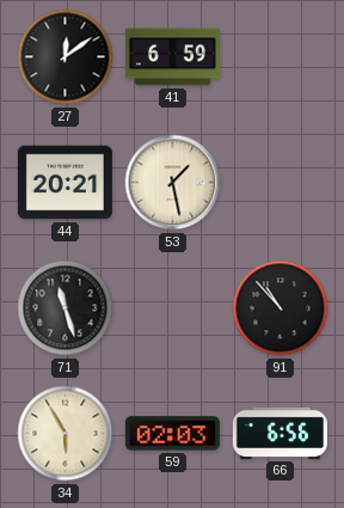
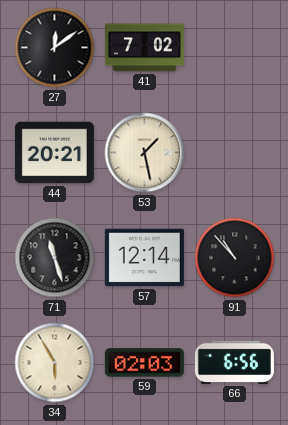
41: 6:59 -> 7:02 (144, 48)
57: none -> 12:14 (144, 258)
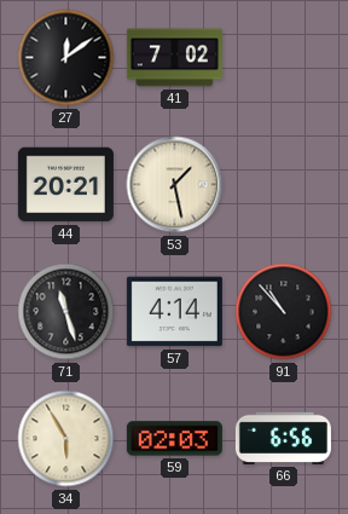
57: 12:14 -> 4:14 (174, 312)
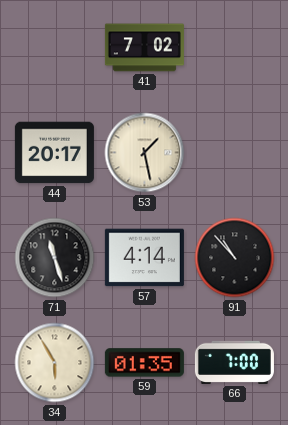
27: 12:09 -> none (66, 58)
44: 20:21 -> 20:17 (54, 153)
59: 02:03 -> 01:35 (144, 363)
66: 6:56 -> 7:00 (234, 362)
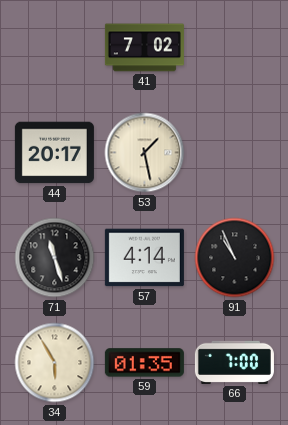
91: 10:53 -> 10:56 (235, 258)
